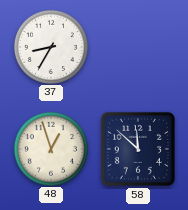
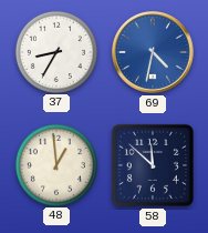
69: none -> 4:32 (153, 52)
48: 12:57 -> 12:59 (55, 164)
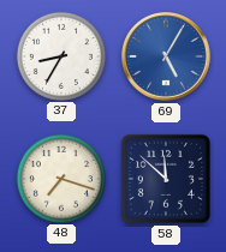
69: 4:32 -> 5:05 (166, 56)
48: 12:59 -> 7:18 (60, 178)
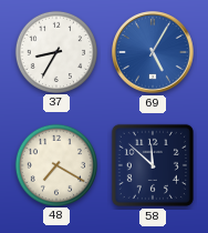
48: 7:18 -> 7:20 (55, 164)
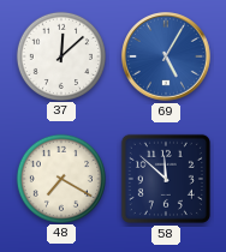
37: 8:35 -> 12:08 (60, 55)
